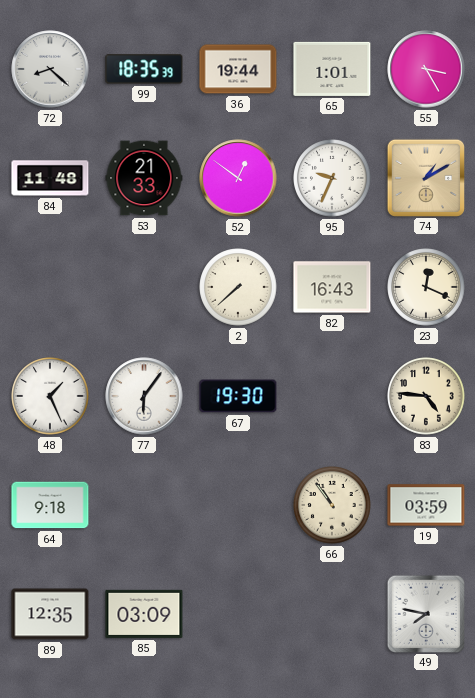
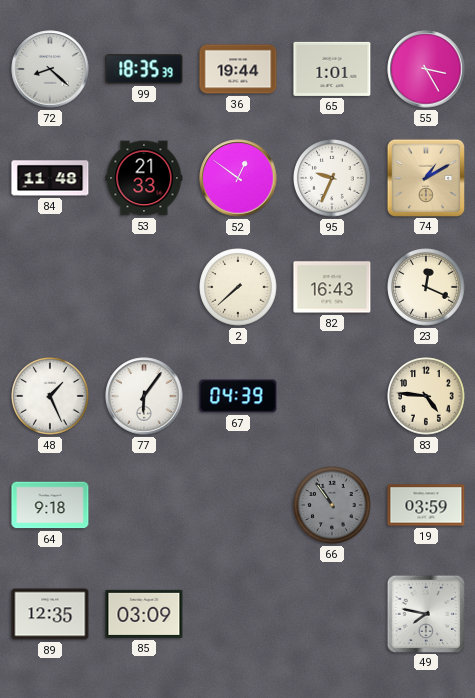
67: 19:30 -> 04:39 (238, 396)
66 dial: cream -> grey (332, 505)
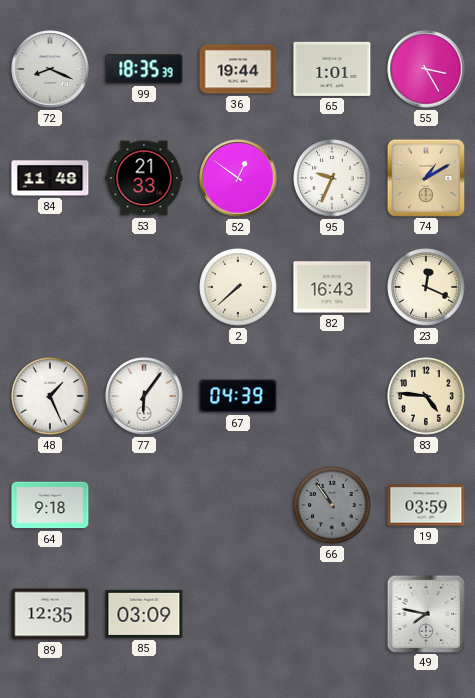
72: 8:22 -> 8:19 (50, 69)
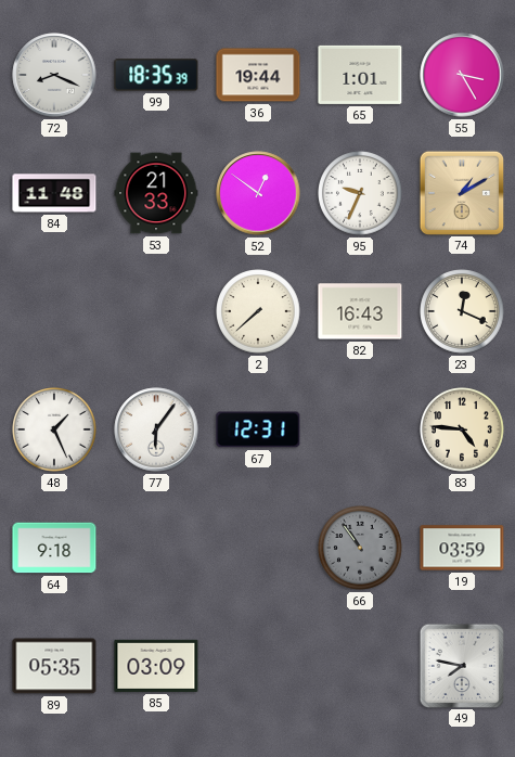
67: 04:39 -> 12:31 (258, 429)
89: 12:35 -> 05:35 (54, 666)
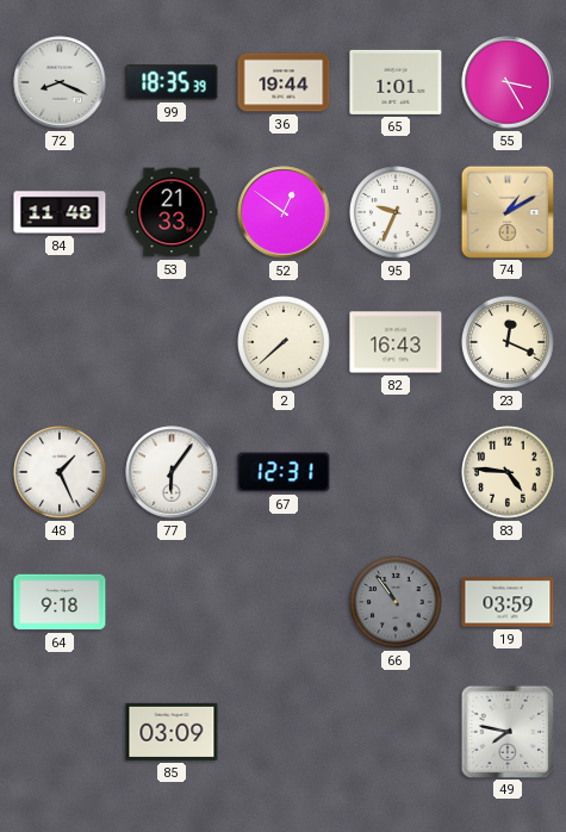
89: 05:35 -> none (54, 666)
